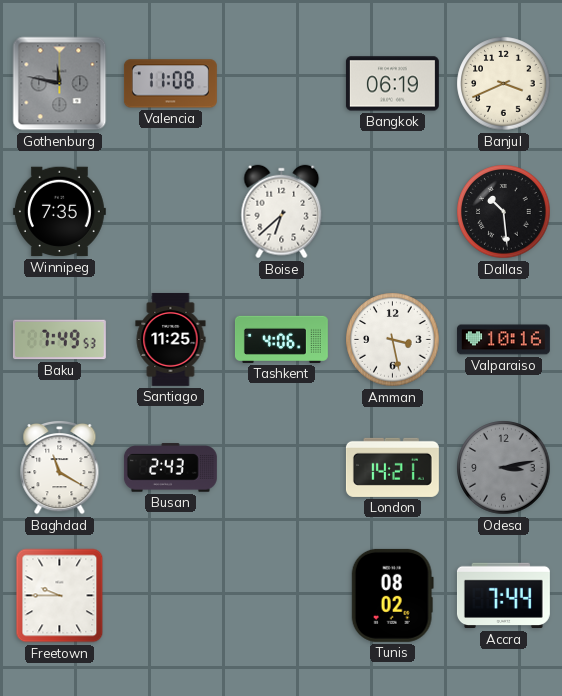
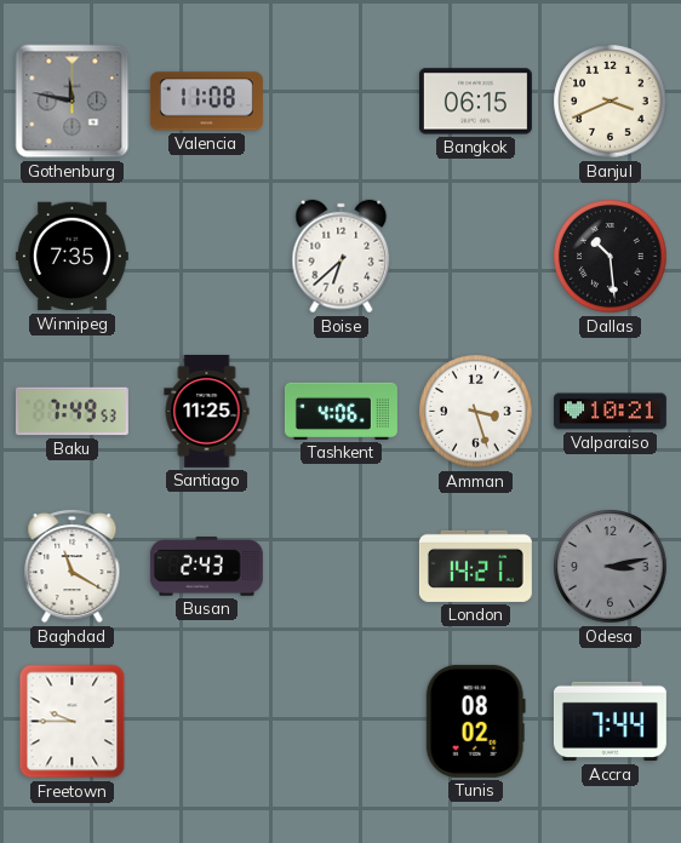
Bangkok: 06:19 -> 06:15 (475, 102)
Amman: 3:28 -> 3:27 (476, 412)
Valparaiso: 10:16 -> 10:21 (610, 412)
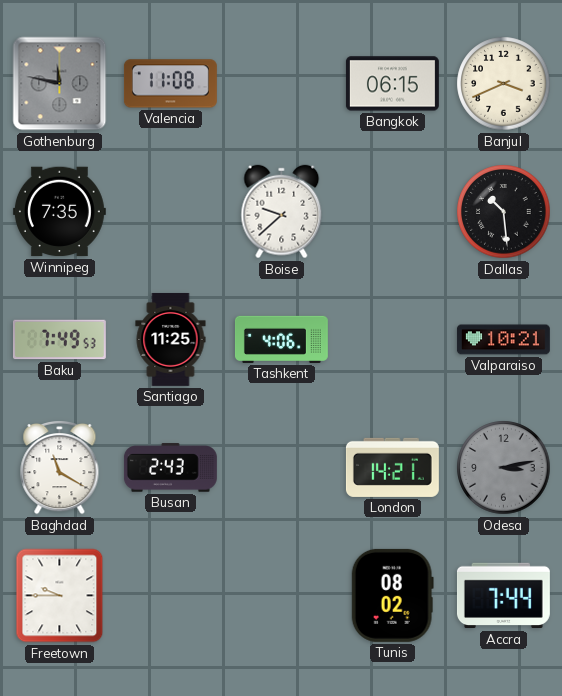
Boise: 6:38 -> 9:38 (282, 212)
Amman: 3:27 -> none (476, 412)
